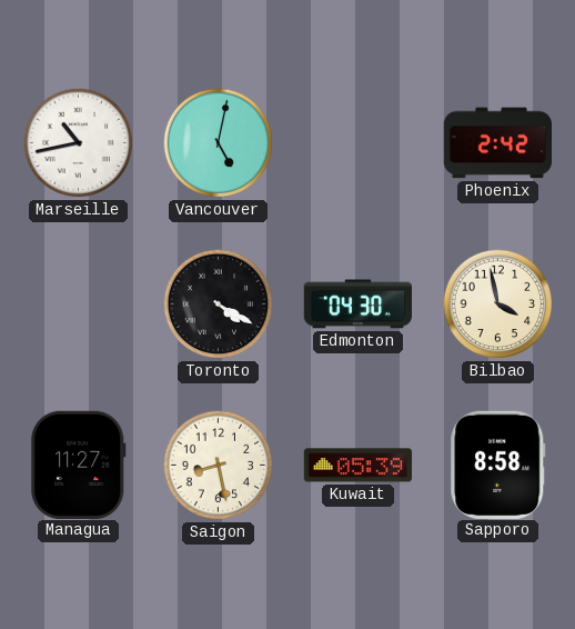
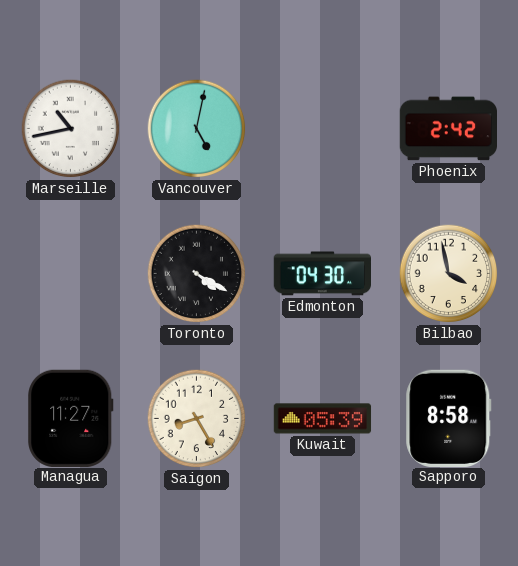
Saigon: 8:28 -> 8:25 (197, 419)
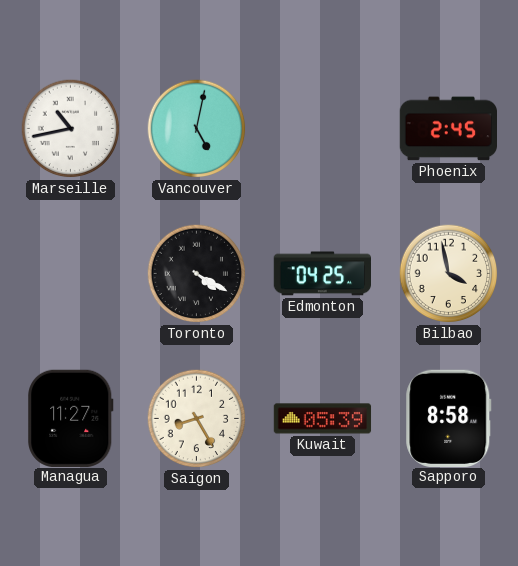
Phoenix: 2:42 -> 2:45 (448, 129)
Edmonton: 04:30 -> 04:25 (322, 274)
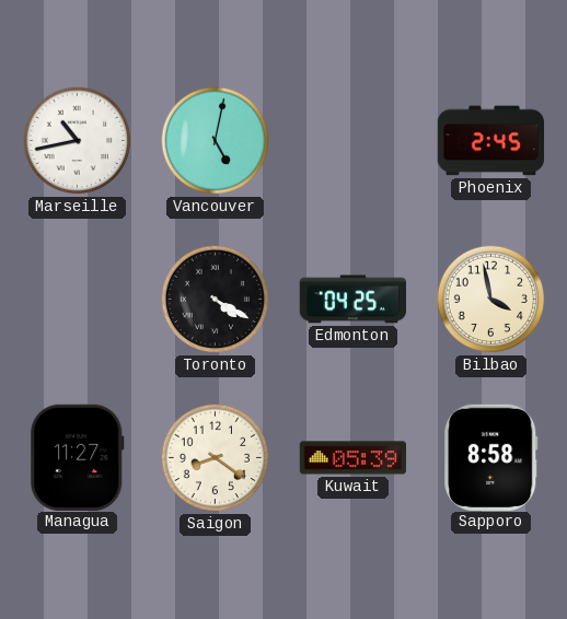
Saigon: 8:25 -> 8:21 (216, 458)
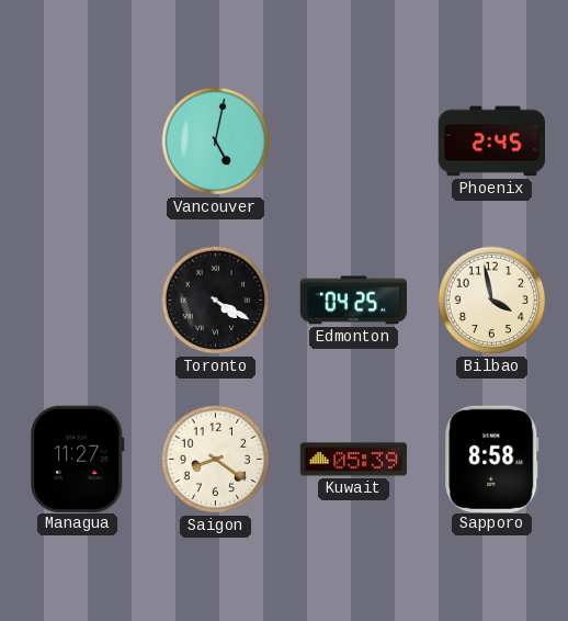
Marseille: 10:43 -> none (78, 141)
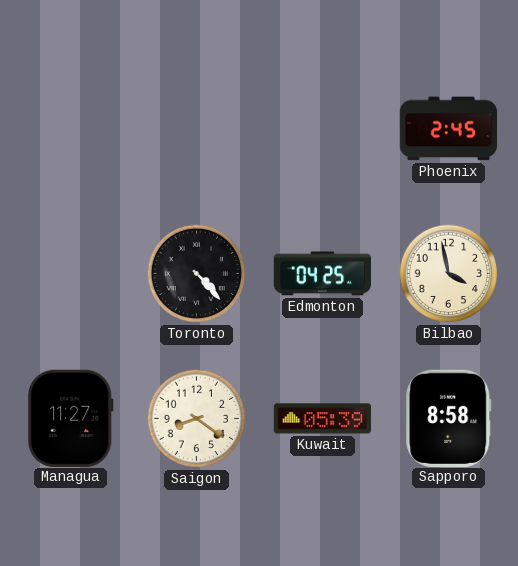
Vancouver: 5:02 -> none (216, 142)
Toronto: 4:20 -> 4:23 (197, 274)
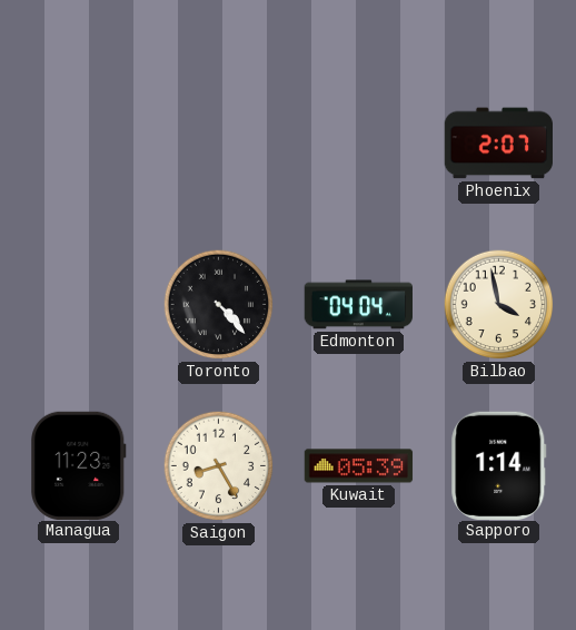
Phoenix: 2:45 -> 2:07 (498, 144)
Edmonton: 04:25 -> 04:04 (358, 305)
Managua: 11:27 -> 11:23 (79, 465)
Saigon: 8:21 -> 8:25 (219, 466)
Sapporo: 8:58 -> 1:14 (499, 465)
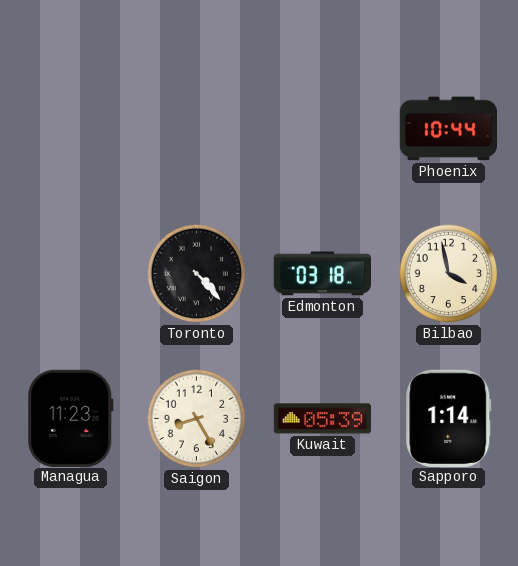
Phoenix: 2:07 -> 10:44 (448, 129)
Edmonton: 04:04 -> 03:18 (322, 274)
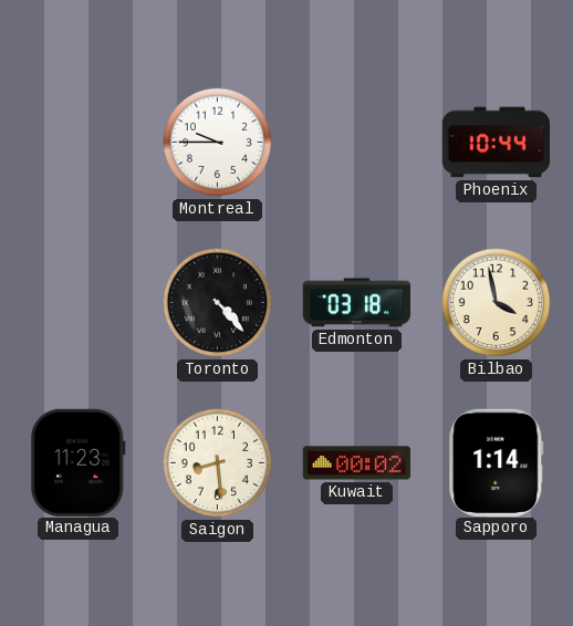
Montreal: none -> 9:45 (218, 143)
Saigon: 8:25 -> 8:29 (218, 463)
Kuwait: 05:39 -> 00:02 (357, 463)
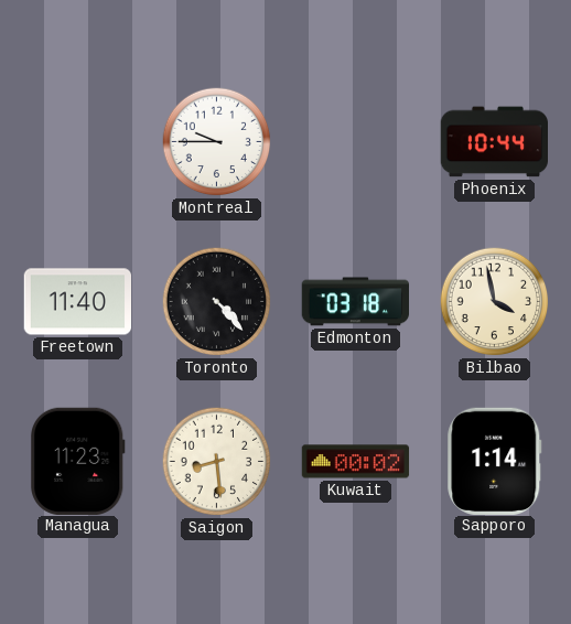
Freetown: none -> 11:40 (77, 302)
